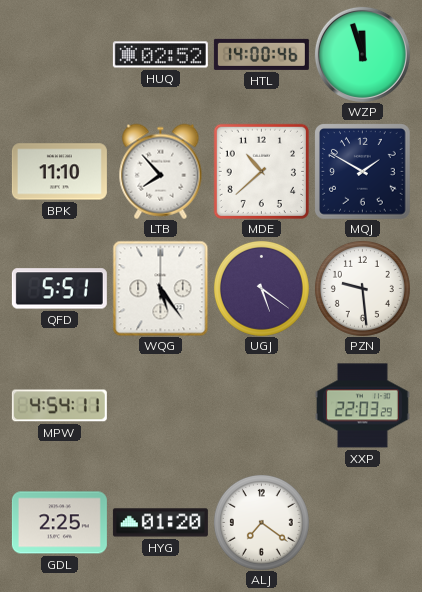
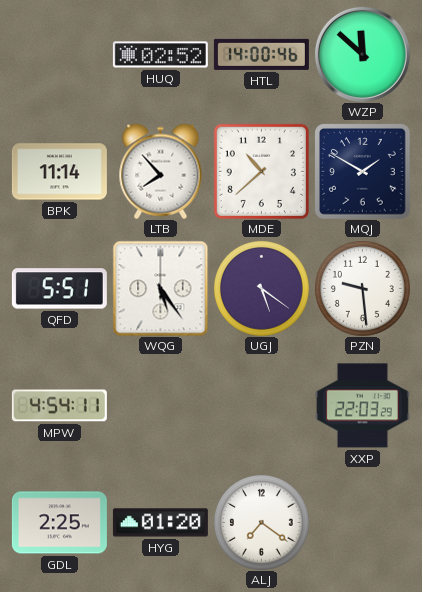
WZP: 11:57 -> 11:52 (362, 54)
BPK: 11:10 -> 11:14 (59, 172)
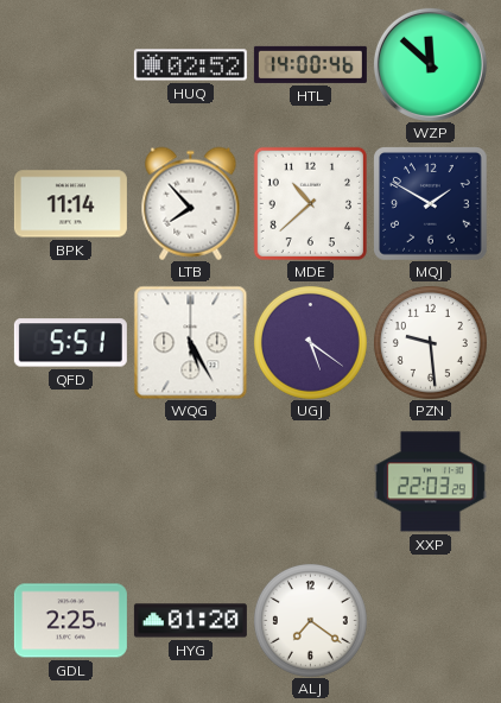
WQG: 5:24 -> 5:25 (190, 342)
MPW: 4:54 -> none (59, 406)
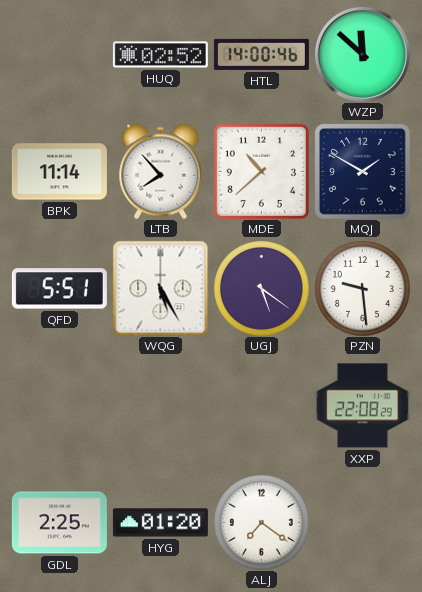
XXP: 22:03 -> 22:08 (362, 406)
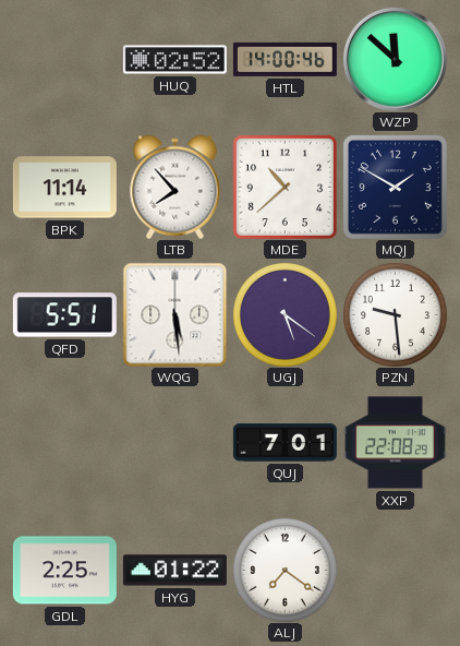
WQG: 5:25 -> 5:29 (174, 314)
QUJ: none -> 7:01 (285, 443)
HYG: 01:20 -> 01:22 (174, 571)
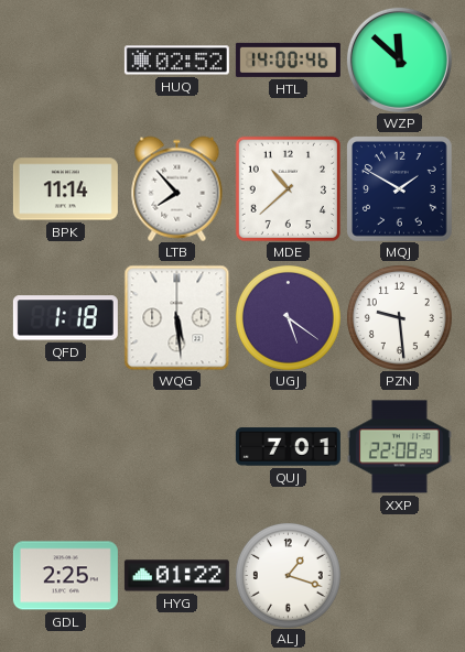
QFD: 5:51 -> 1:18 (65, 318)
ALJ: 7:21 -> 1:18 (288, 575)
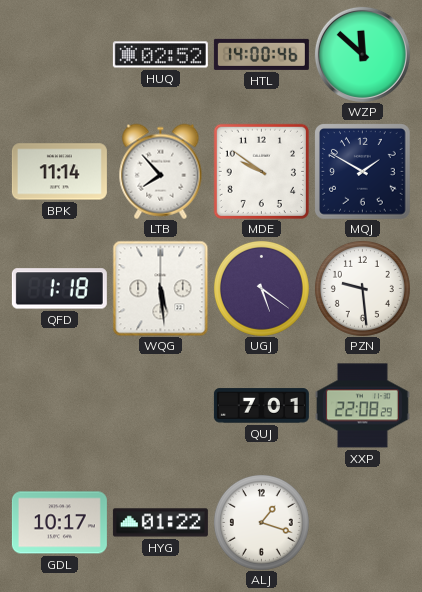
MDE: 10:38 -> 9:51 (261, 171)
GDL: 2:25 -> 10:17 (59, 523)
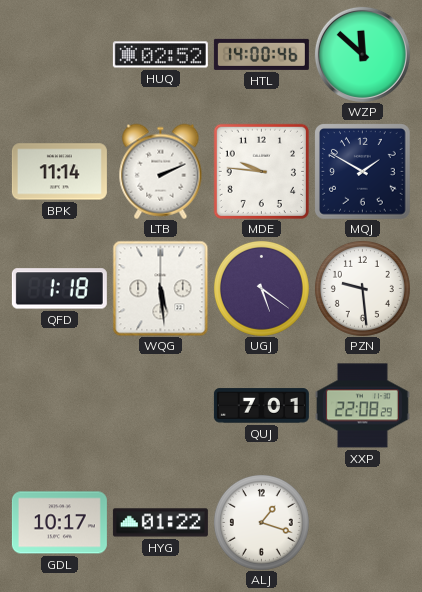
LTB: 7:53 -> 2:11 (161, 171)
MDE: 9:51 -> 9:46 (261, 171)
